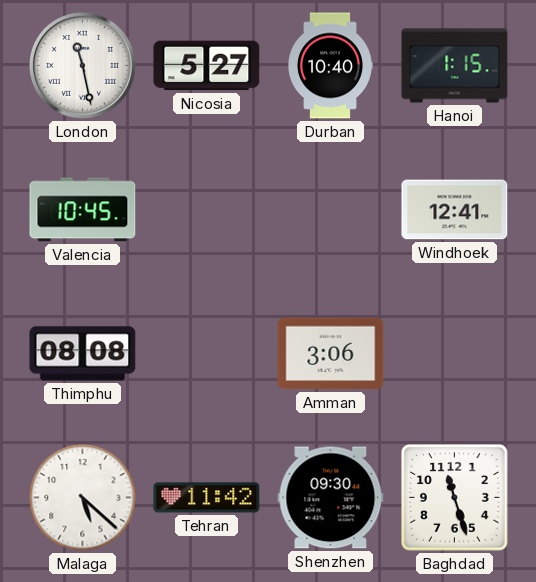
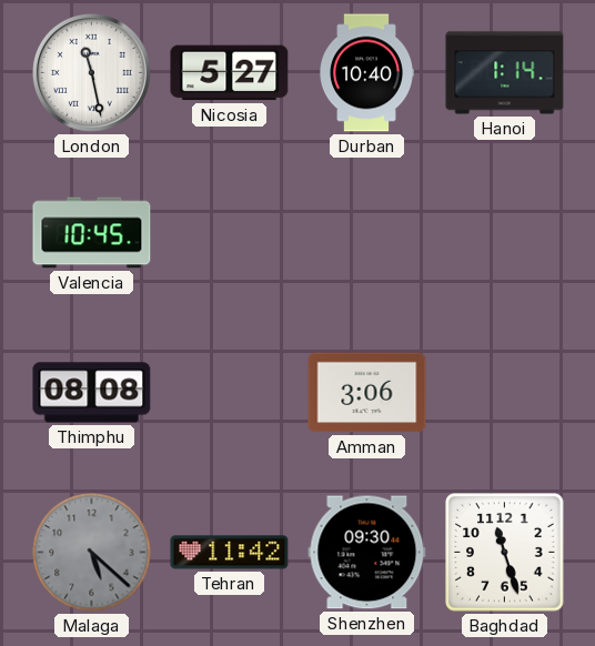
Hanoi: 1:15 -> 1:14 (505, 73)
Windhoek: 12:41 -> none (455, 210)
Malaga dial: white -> grey (92, 553)
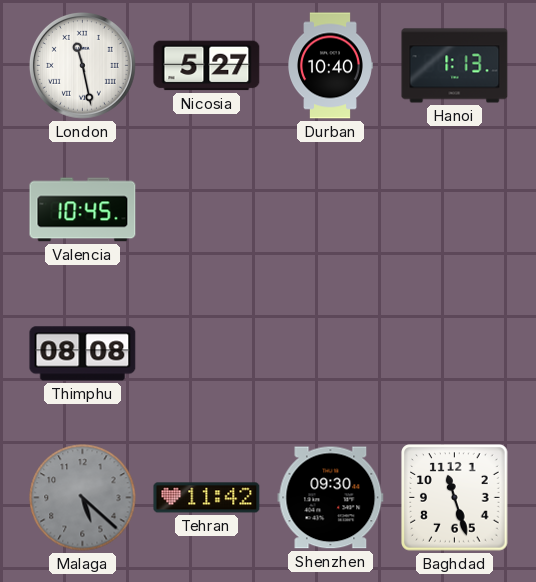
Hanoi: 1:14 -> 1:13 (455, 66)
Amman: 3:06 -> none (367, 393)
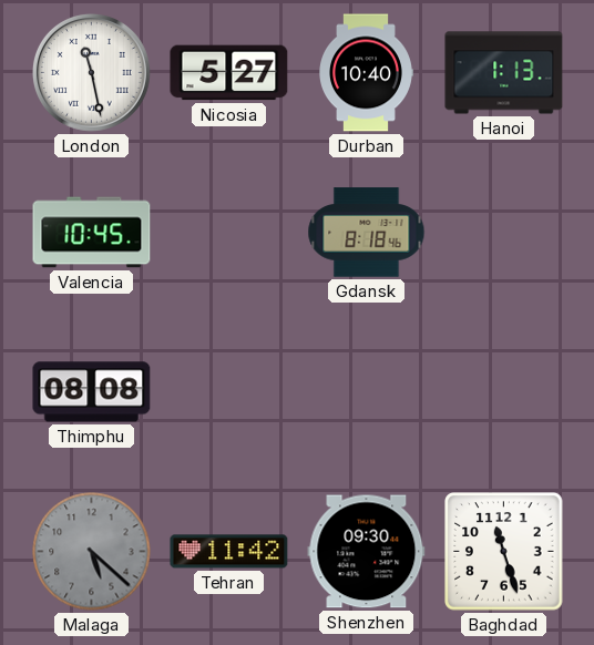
Gdansk: none -> 8:18 (367, 233)
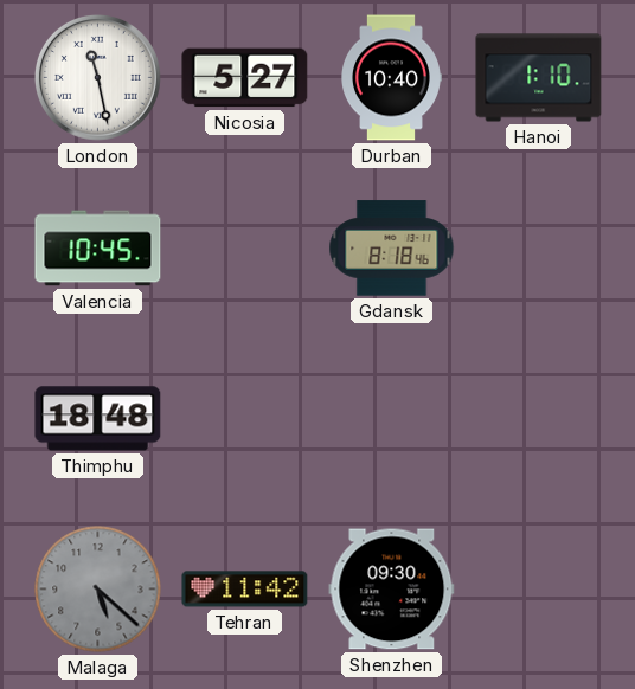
Hanoi: 1:13 -> 1:10 (539, 78)
Thimphu: 08:08 -> 18:48 (98, 419)
Baghdad: 11:27 -> none (504, 552)
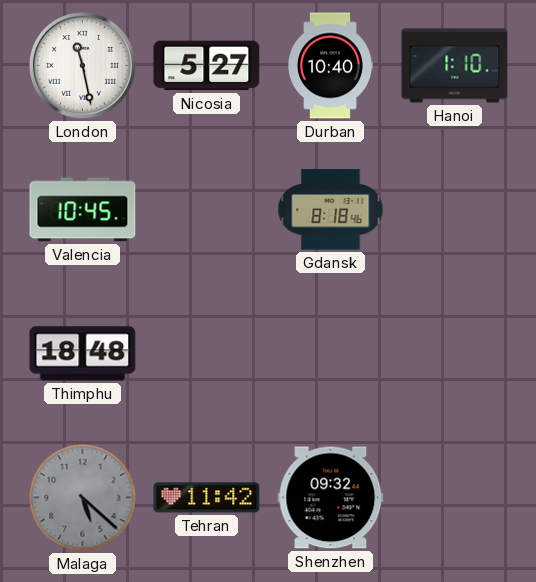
Shenzhen: 09:30 -> 09:32 (331, 498)
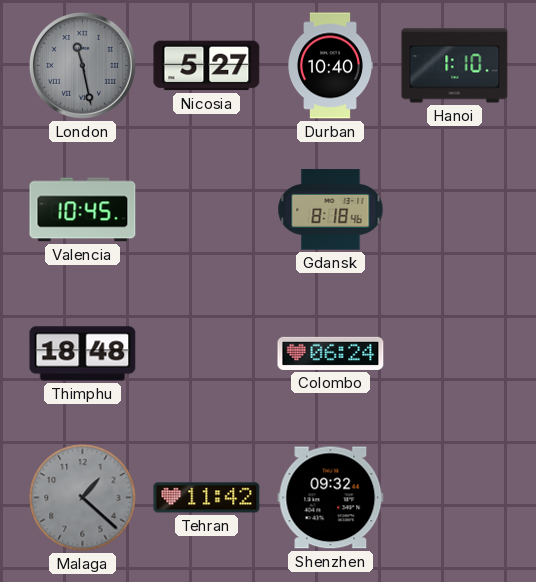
London dial: white -> grey (83, 66)
Colombo: none -> 06:24 (331, 353)
Malaga: 5:22 -> 1:22 (83, 498)
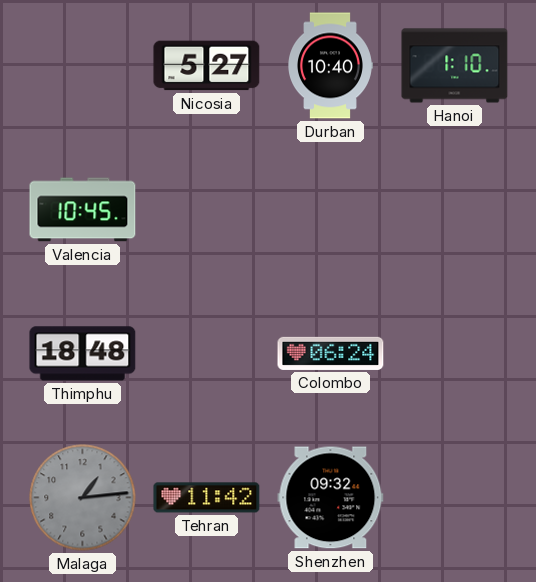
London: 11:28 -> none (83, 66)
Gdansk: 8:18 -> none (331, 210)
Malaga: 1:22 -> 1:14 (83, 498)
